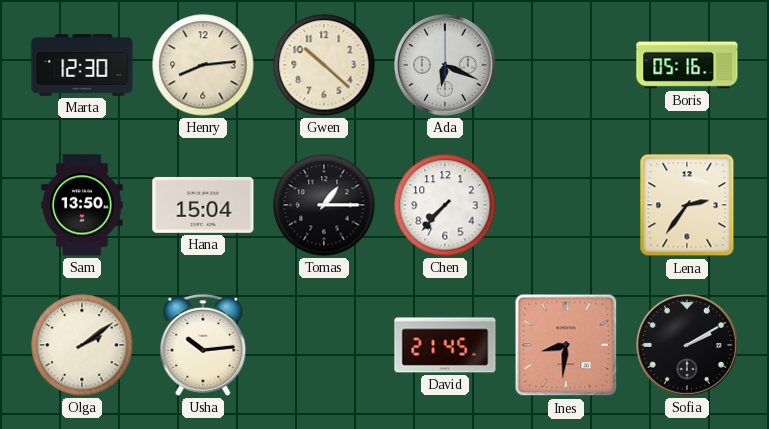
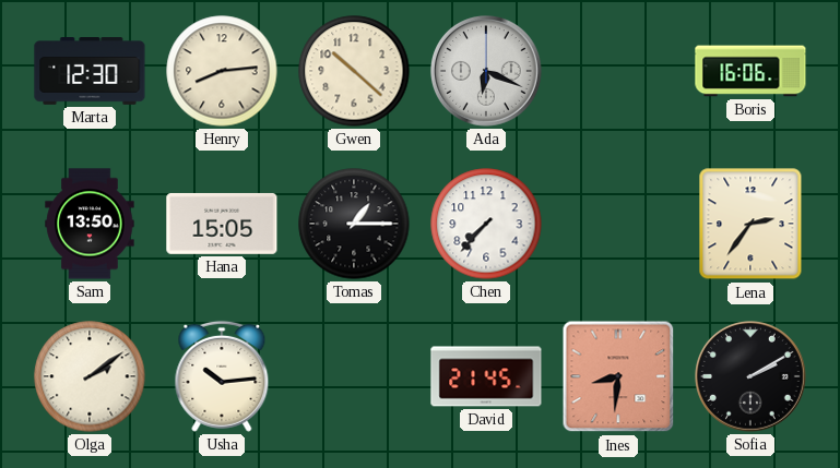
Boris: 05:16 -> 16:06 (750, 71)
Hana: 15:04 -> 15:05 (222, 224)
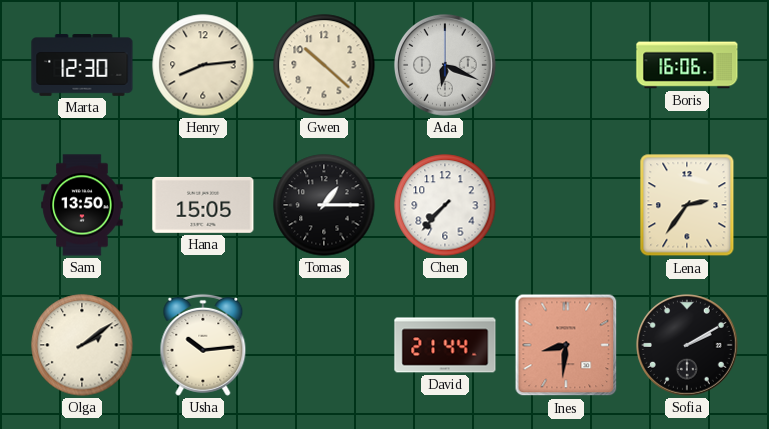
David: 21:45 -> 21:44 (445, 345)
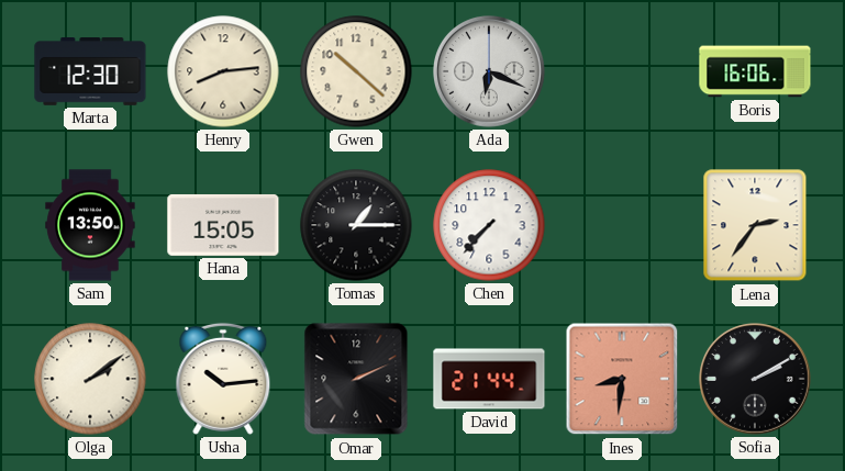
Omar: none -> 2:11 (356, 379)
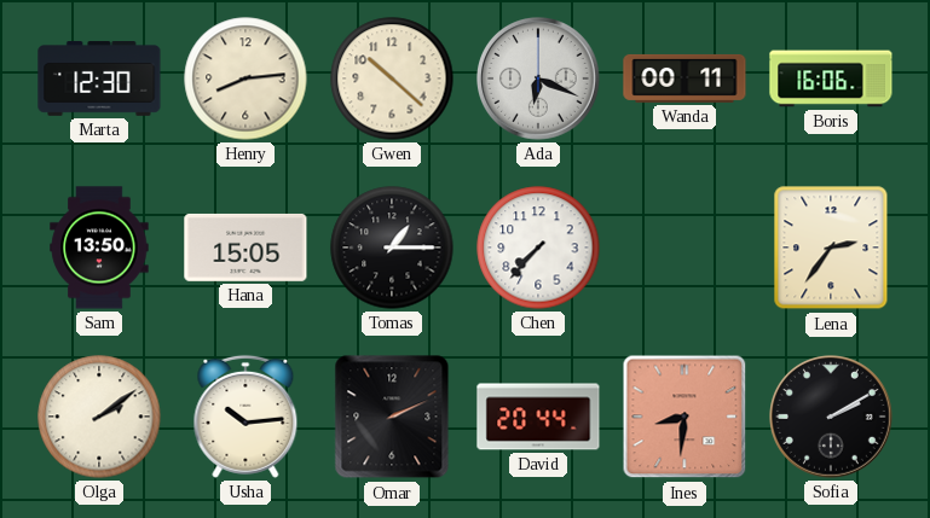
Wanda: none -> 00:11 (684, 78)
David: 21:44 -> 20:44 (538, 417)
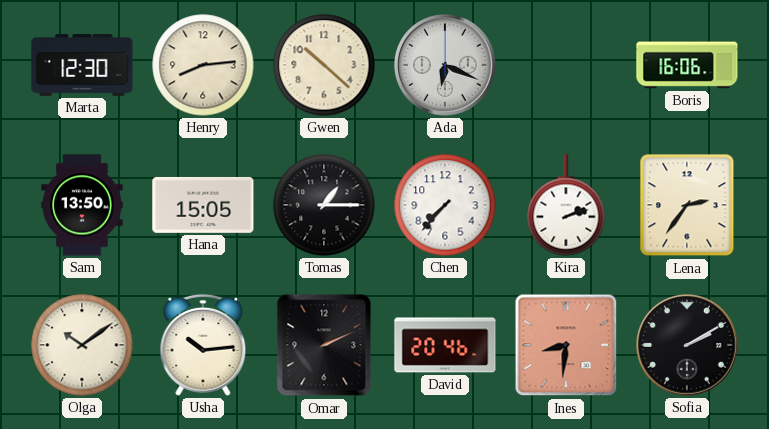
Wanda: 00:11 -> none (684, 78)
Kira: none -> 2:12 (566, 205)
Olga: 2:09 -> 10:09 (82, 345)
David: 20:44 -> 20:46 (445, 345)
